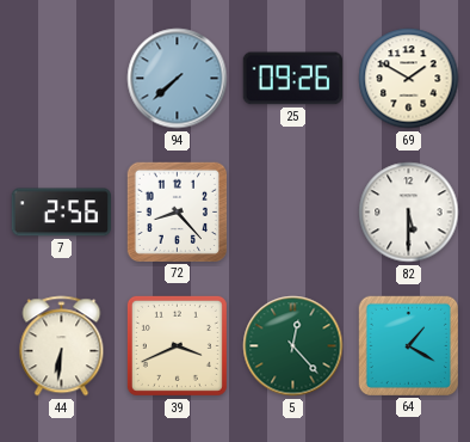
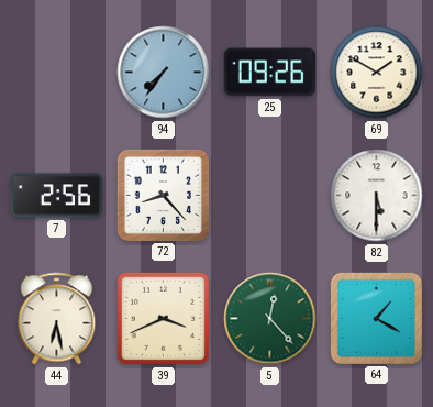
94: 7:38 -> 7:36 (164, 73)
44: 6:31 -> 6:28 (57, 319)
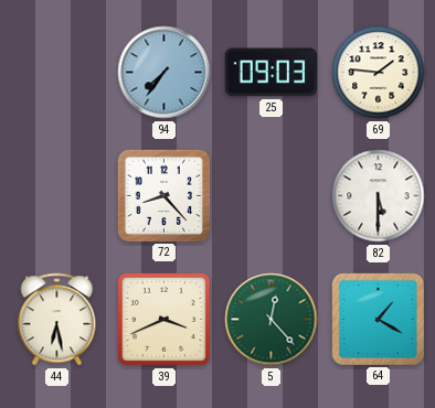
25: 09:26 -> 09:03 (270, 73)
69: 1:50 -> 1:46 (379, 73)
7: 2:56 -> none (56, 196)
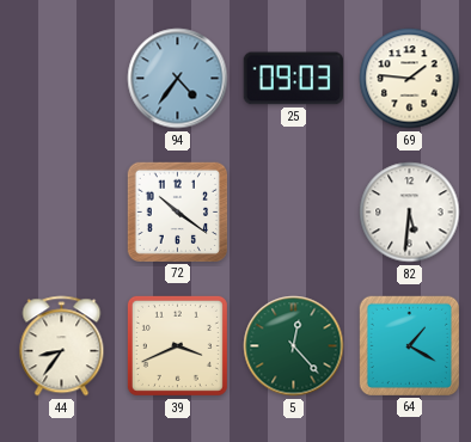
94: 7:36 -> 4:36 (178, 79)
72: 8:23 -> 10:21 (177, 211)
82: 5:30 -> 5:31 (410, 213)
44: 6:28 -> 8:36 (62, 346)
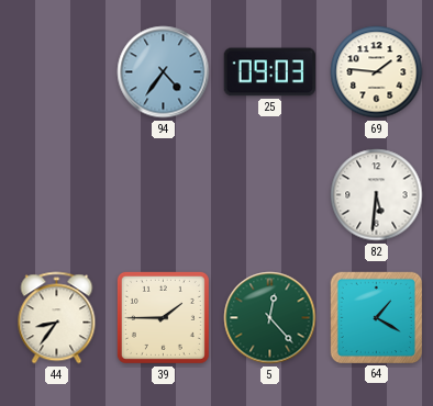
72: 10:21 -> none (177, 211)
39: 3:41 -> 1:45 (163, 317)
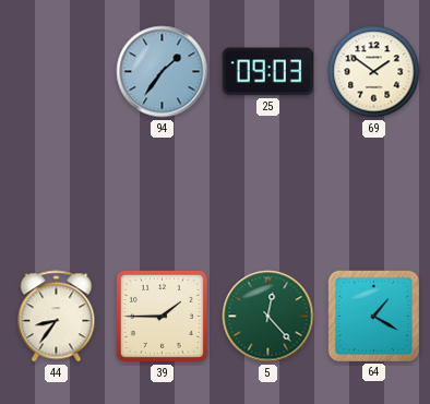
94: 4:36 -> 1:36 (163, 72)
69: 1:46 -> 1:51 (374, 72)
82: 5:31 -> none (377, 195)
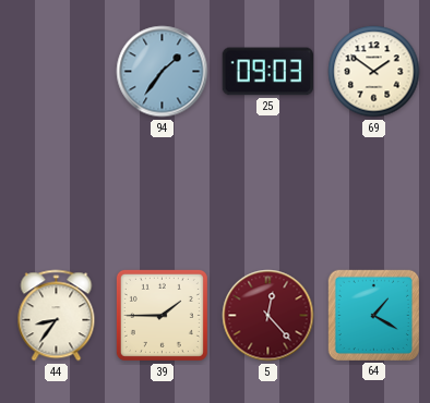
5 dial: green -> burgundy (268, 316)
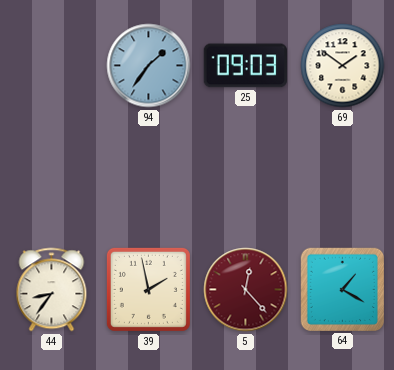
39: 1:45 -> 1:58 (148, 289)
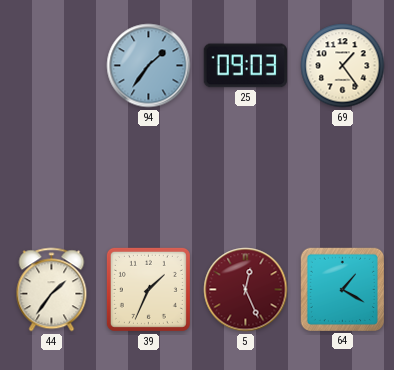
69: 1:51 -> 1:24 (343, 66)
44: 8:36 -> 1:36 (52, 290)
39: 1:58 -> 1:34 (148, 289)
5: 12:23 -> 12:26 (246, 290)
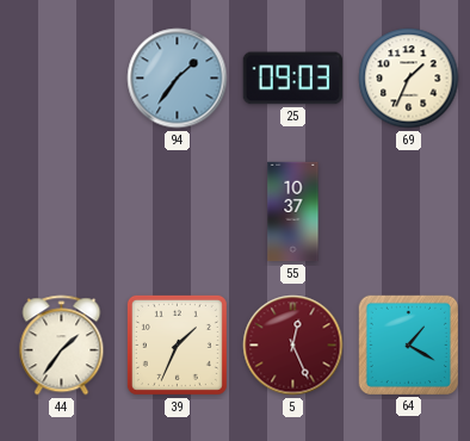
69: 1:24 -> 1:34 (409, 79)
55: none -> 10:37 (293, 212)
